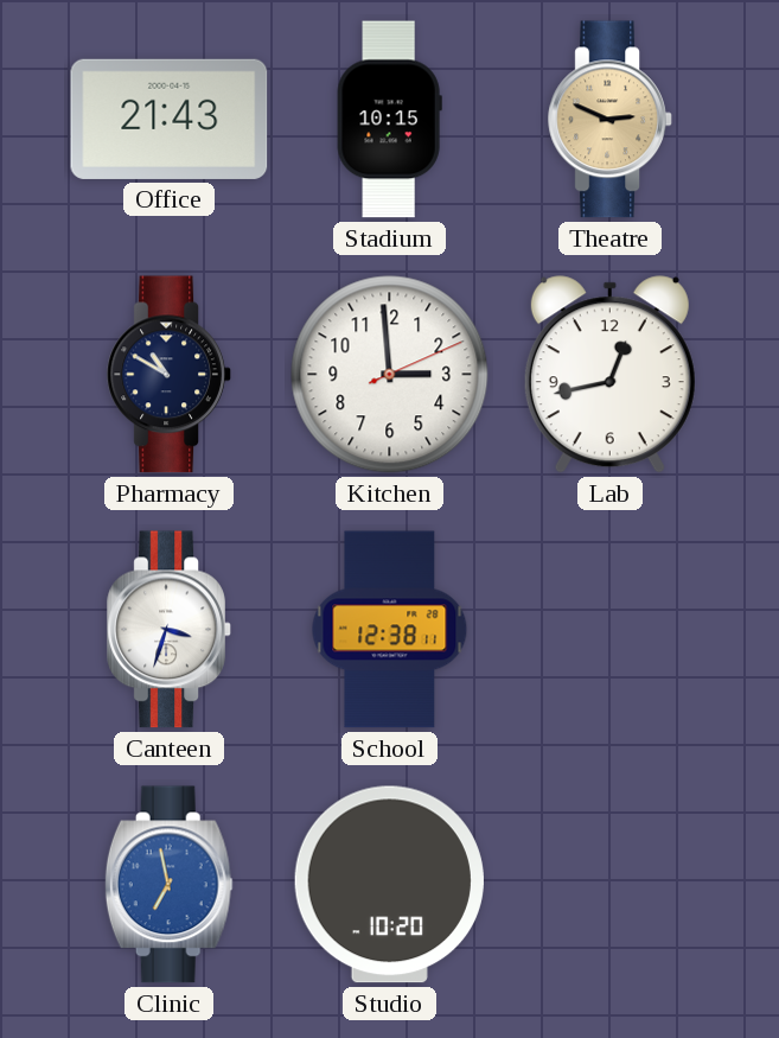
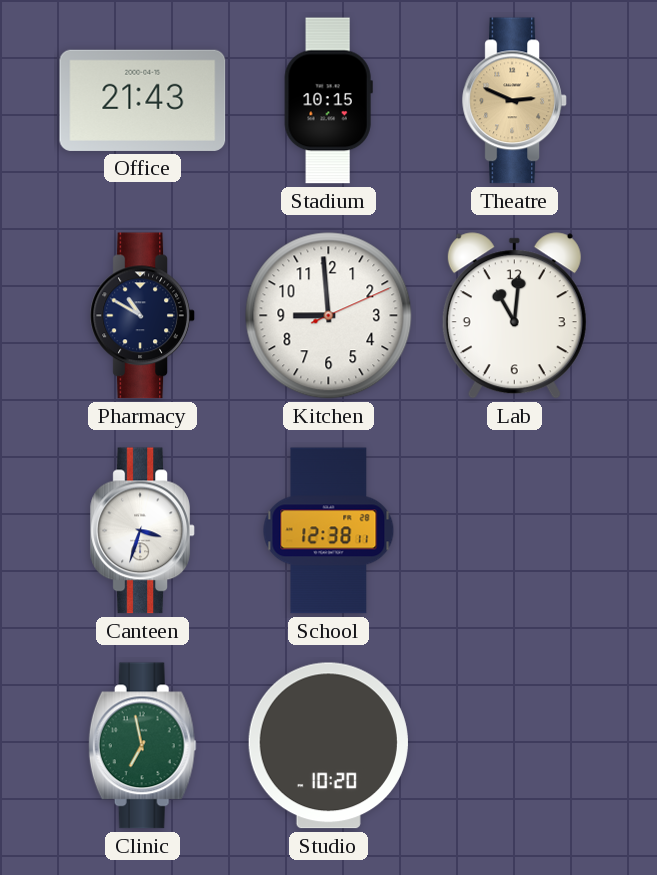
Kitchen: 2:59 -> 8:59 (329, 316)
Lab: 12:43 -> 11:01 (514, 316)
Clinic dial: blue -> green (142, 746)
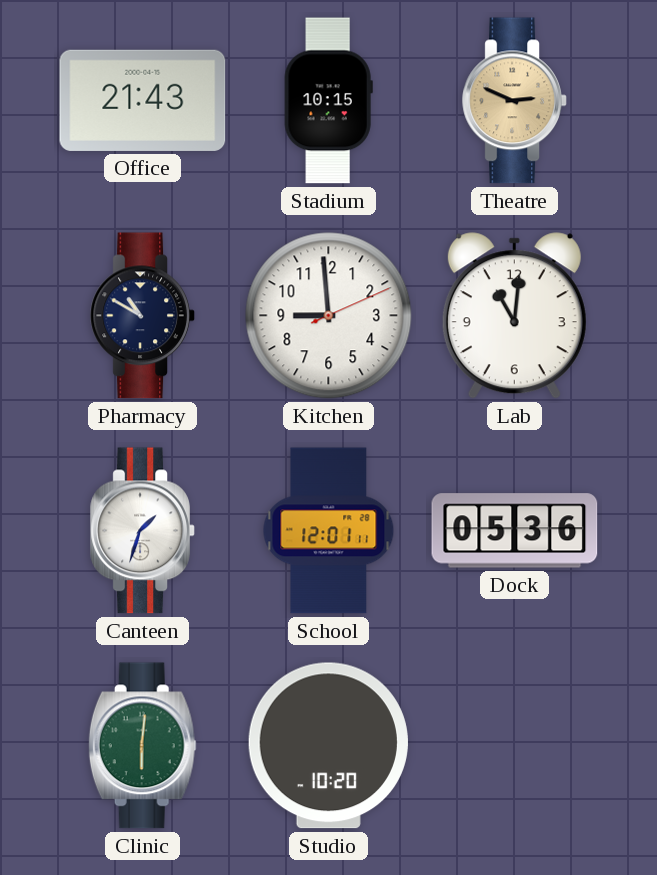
Canteen: 3:33 -> 1:33 (143, 531)
School: 12:38 -> 12:01 (329, 531)
Dock: none -> 05:36 (515, 531)
Clinic: 6:58 -> 6:01 (142, 746)
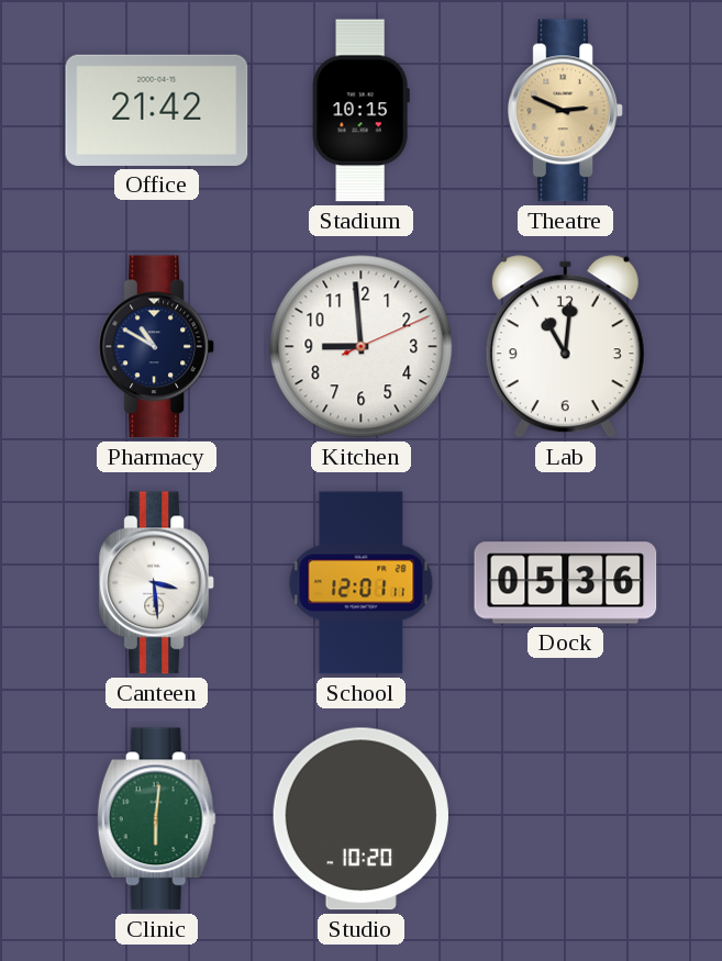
Office: 21:43 -> 21:42 (157, 110)
Canteen: 1:33 -> 3:29 (157, 583)
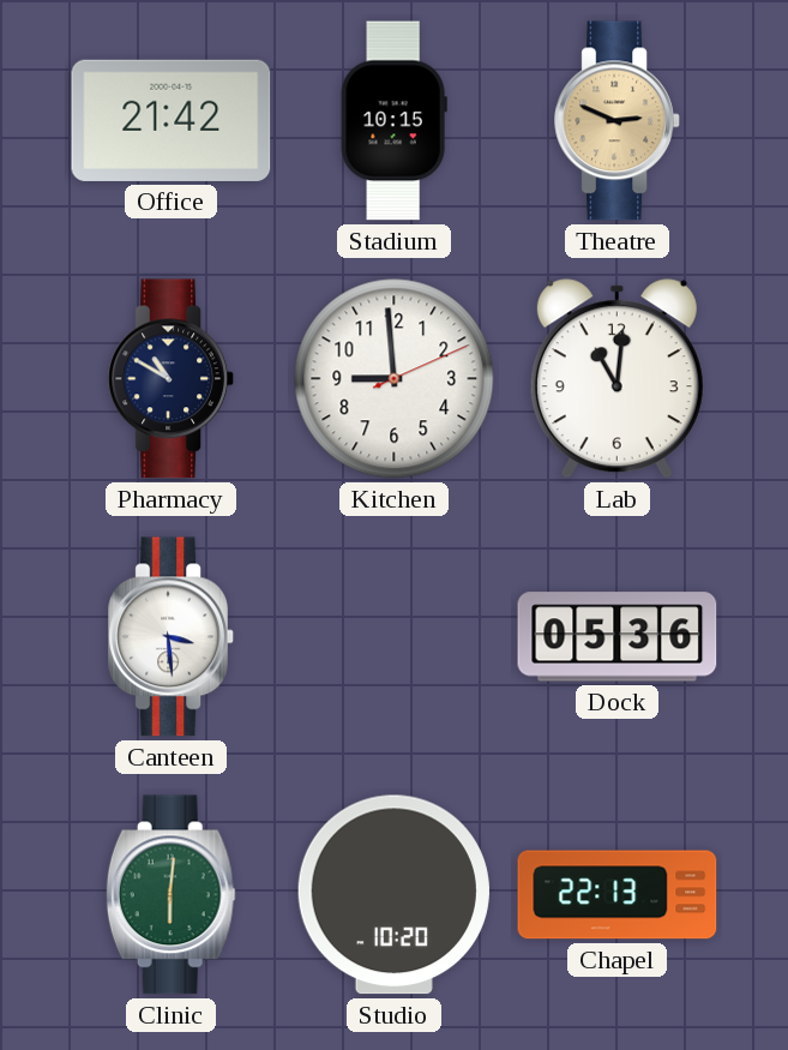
School: 12:01 -> none (362, 583)
Chapel: none -> 22:13 (618, 895)
